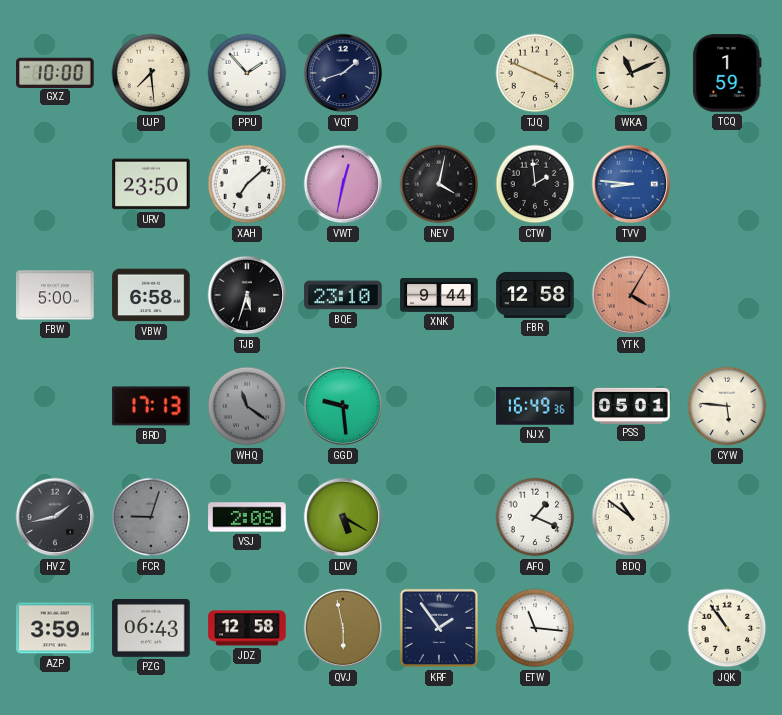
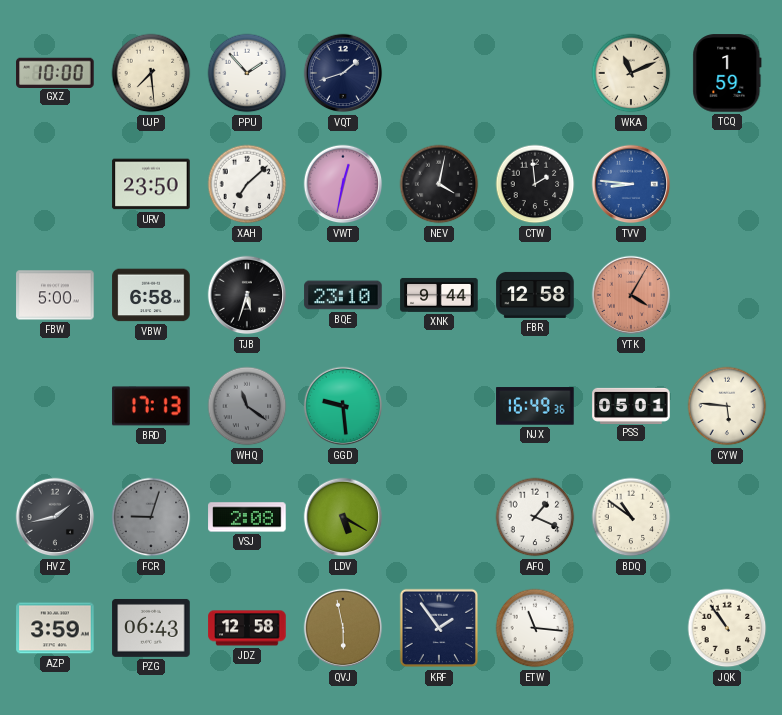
TJQ: 3:49 -> none (535, 73)
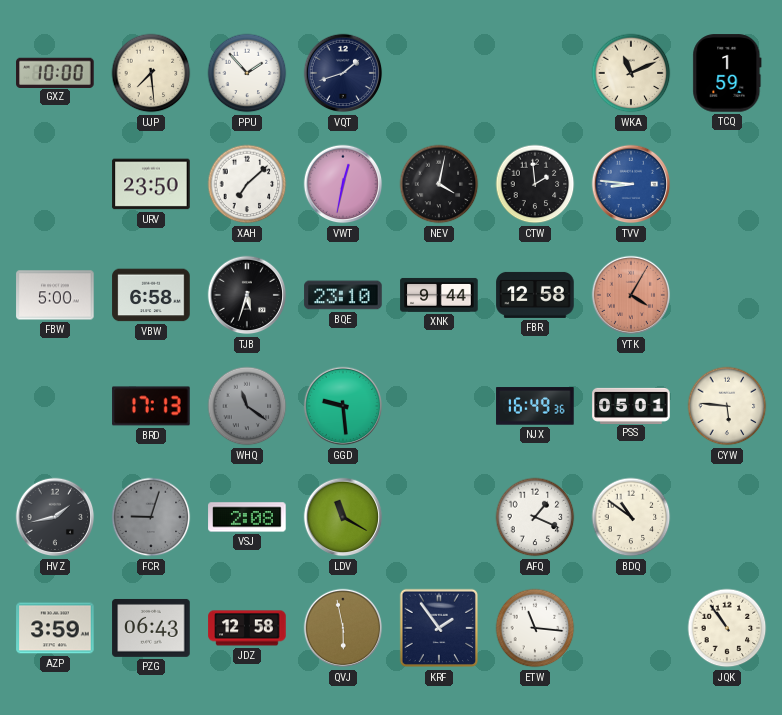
LDV: 5:20 -> 11:20 (343, 517)
